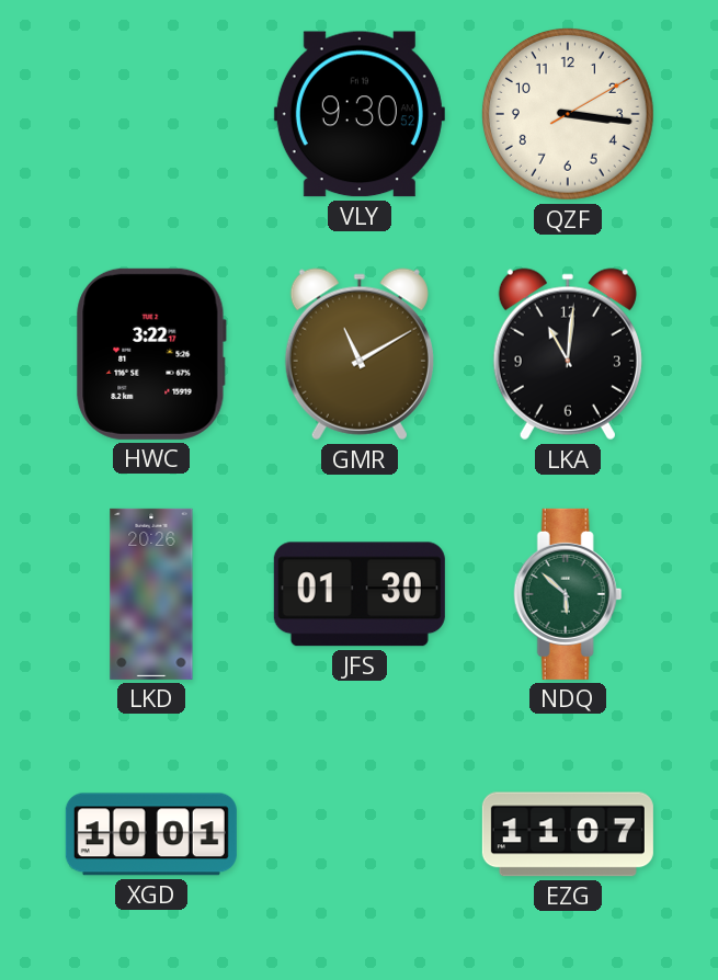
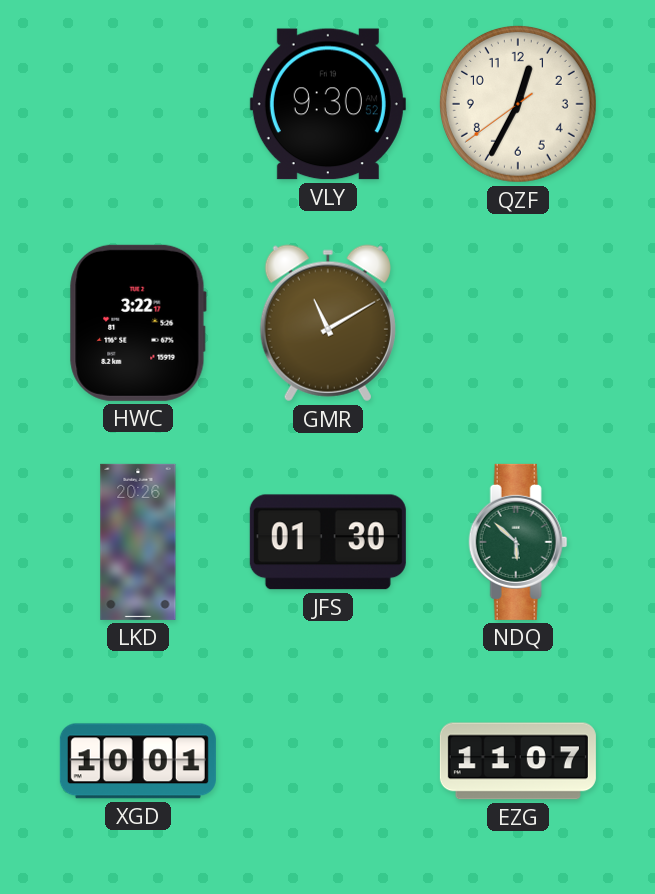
QZF: 3:16 -> 12:34 (518, 104)
LKA: 11:01 -> none (568, 354)
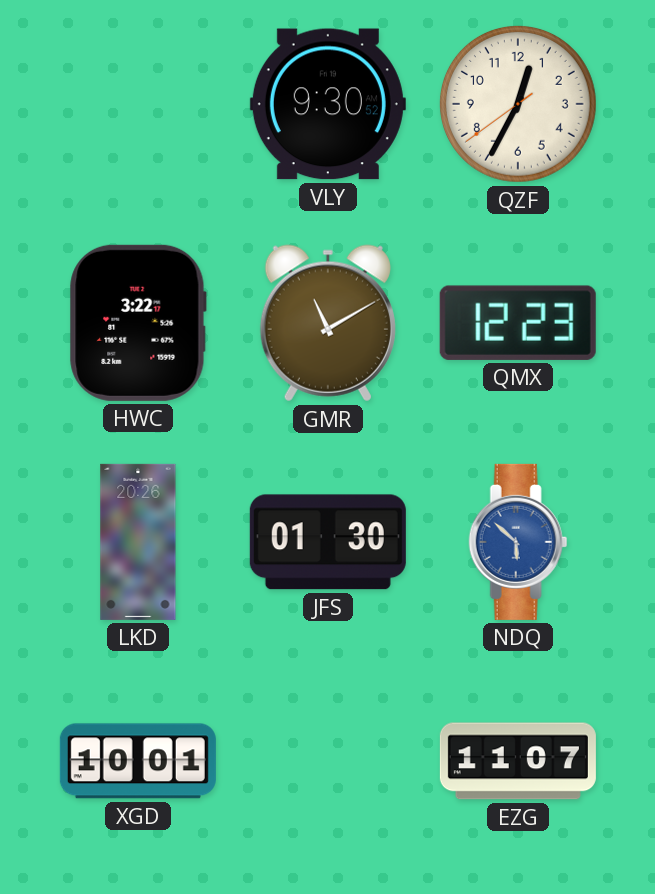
QMX: none -> 12:23 (518, 323)
NDQ dial: green -> blue (518, 542)
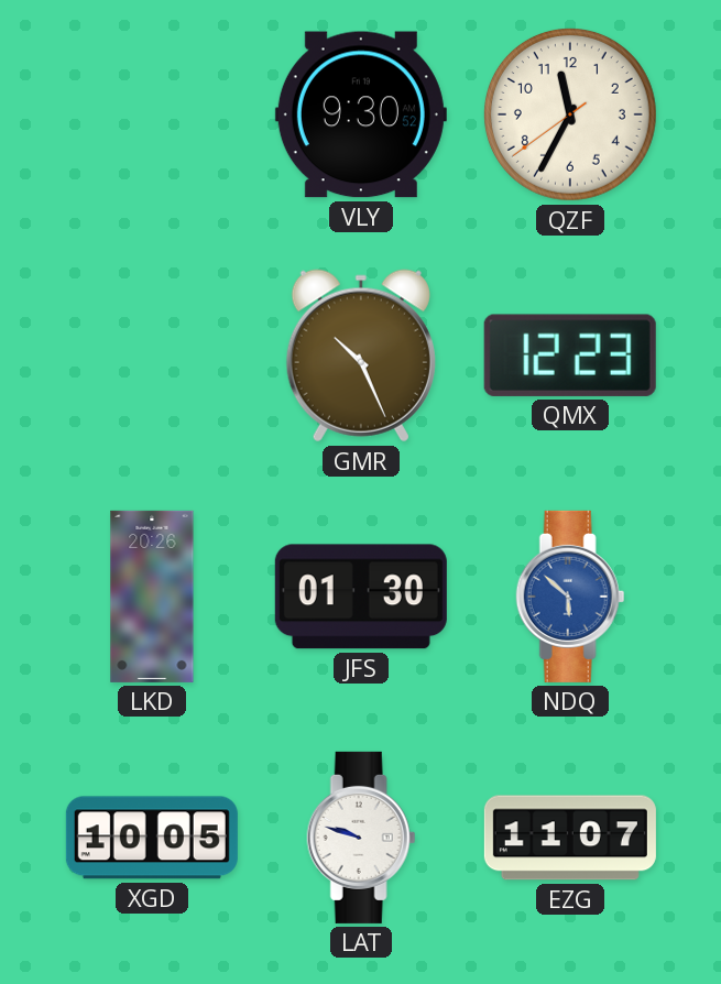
QZF: 12:34 -> 11:34 (570, 114)
HWC: 3:22 -> none (138, 323)
GMR: 11:10 -> 10:26 (361, 356)
XGD: 10:01 -> 10:05 (152, 838)
LAT: none -> 9:48 (361, 838)
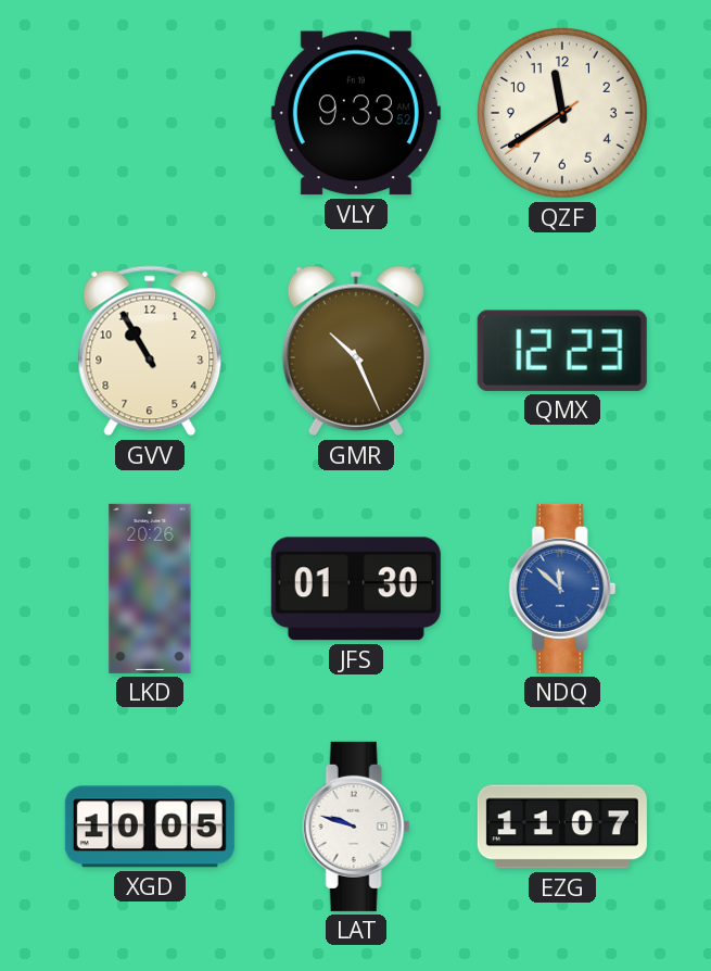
VLY: 9:30 -> 9:33 (356, 113)
QZF: 11:34 -> 11:39 (562, 113)
GVV: none -> 10:55 (150, 351)
NDQ: 5:52 -> 11:52 (562, 589)
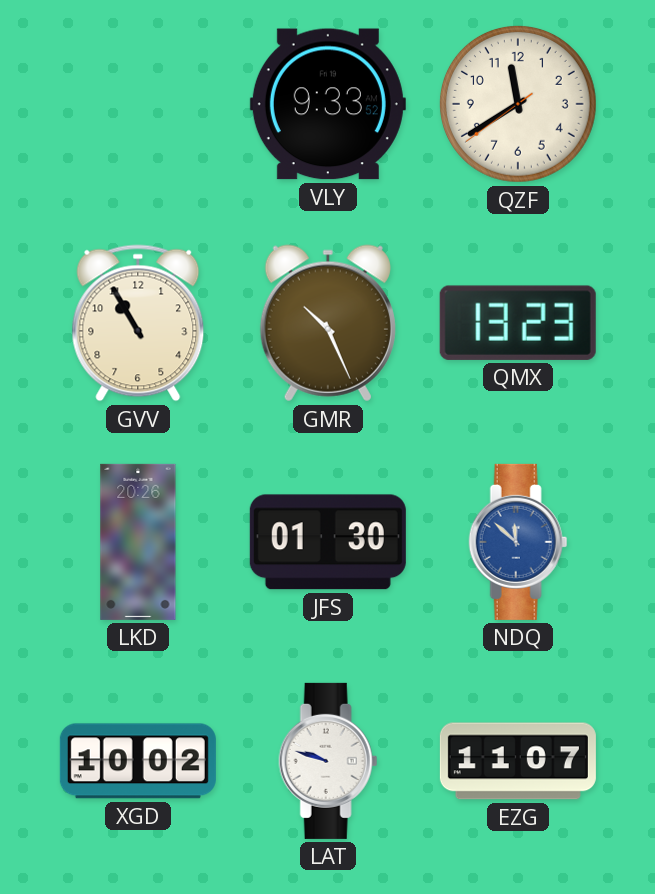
QMX: 12:23 -> 13:23 (518, 323)
XGD: 10:05 -> 10:02 (138, 761)
